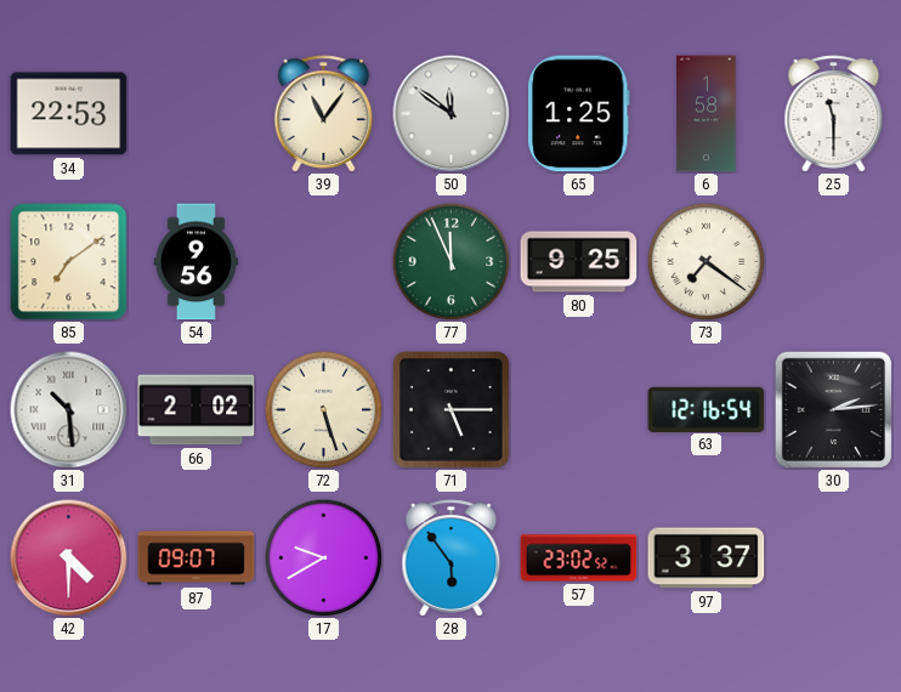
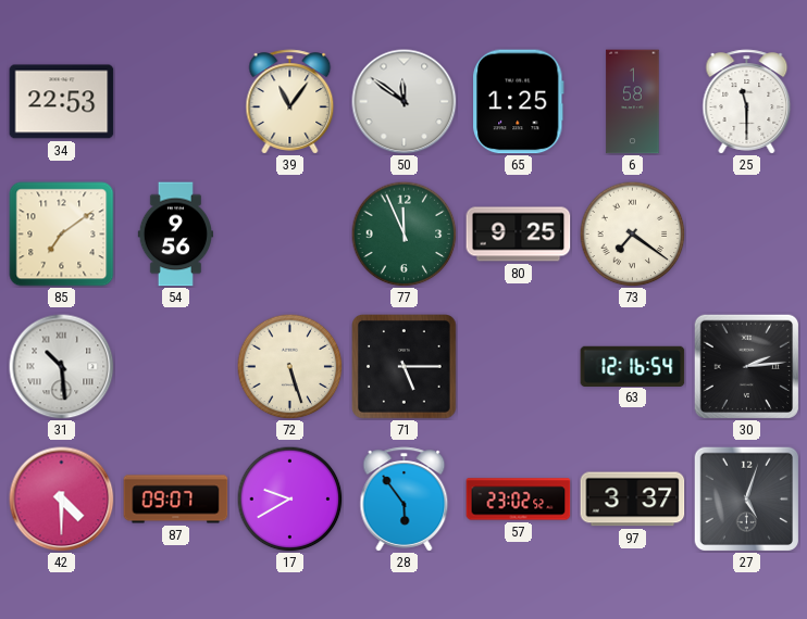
66: 2:02 -> none (197, 410)
27: none -> 5:03 (746, 498)
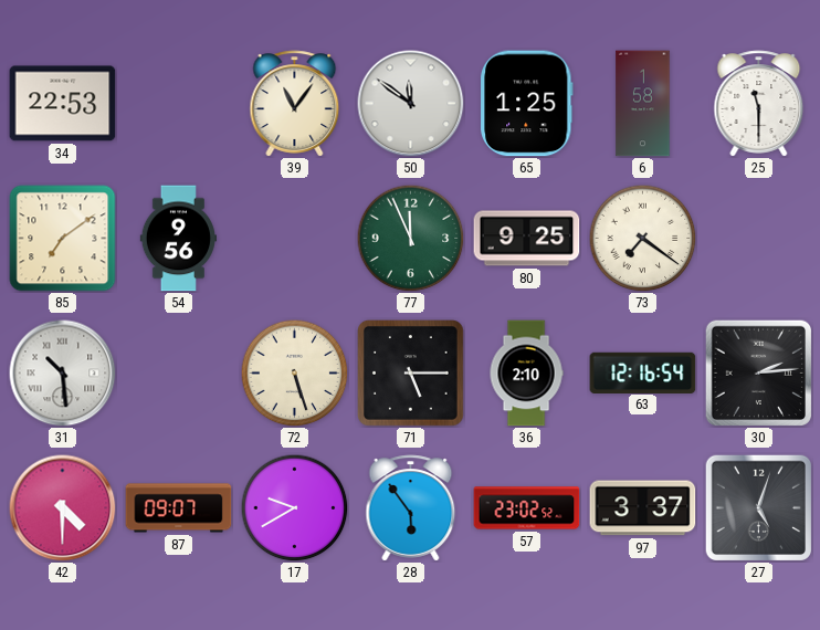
36: none -> 2:10 (526, 374)
